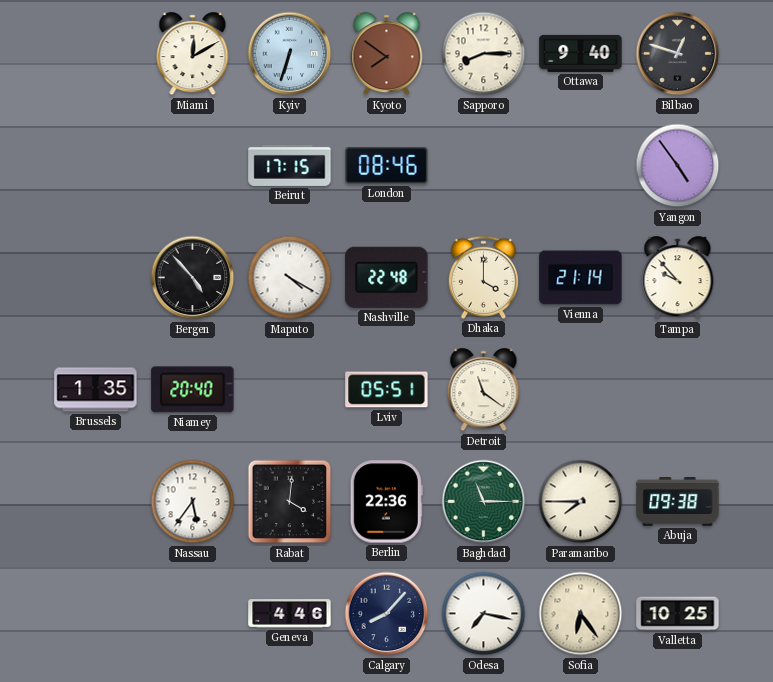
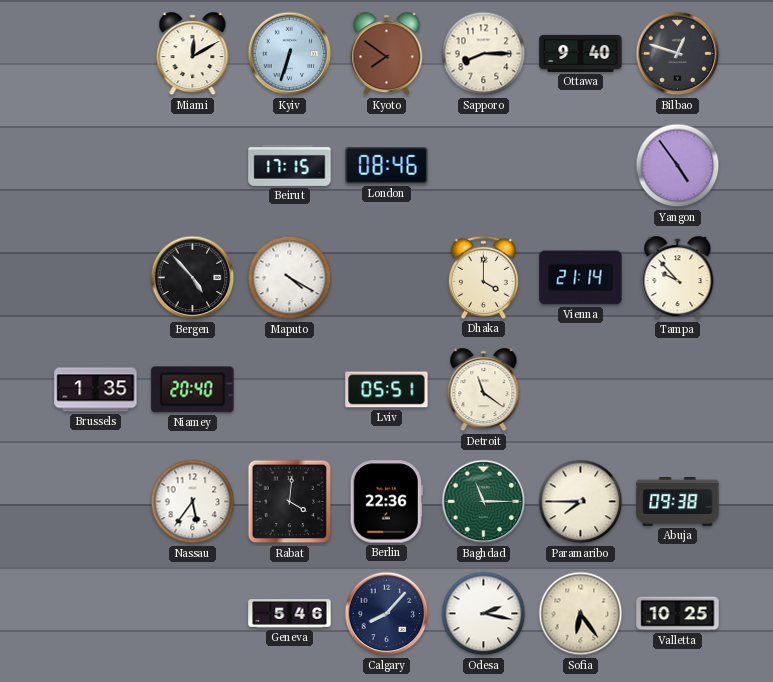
Nashville: 22:48 -> none (387, 277)
Geneva: 4:46 -> 5:46 (290, 614)
Odesa: 7:17 -> 2:17 (484, 614)
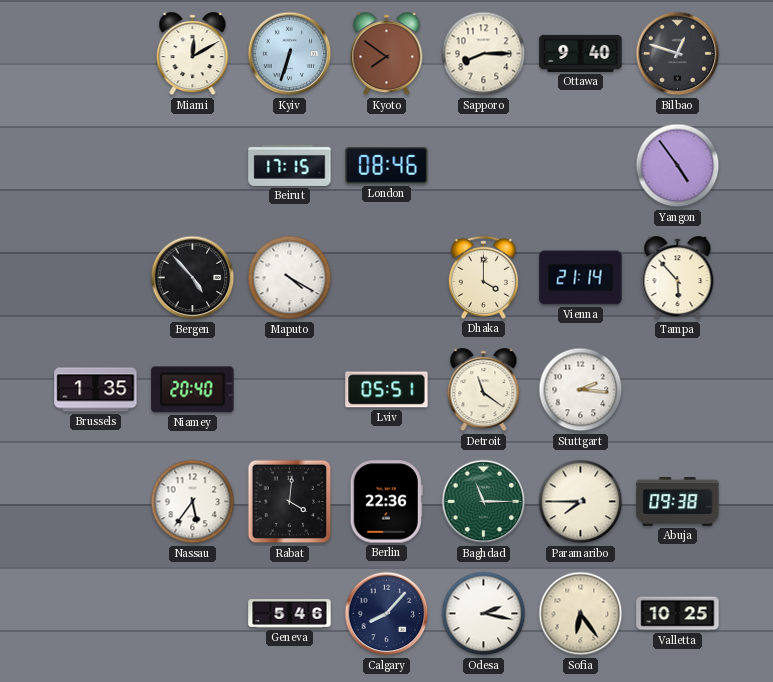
Tampa: 9:53 -> 5:53 (678, 278)
Stuttgart: none -> 2:16 (581, 390)
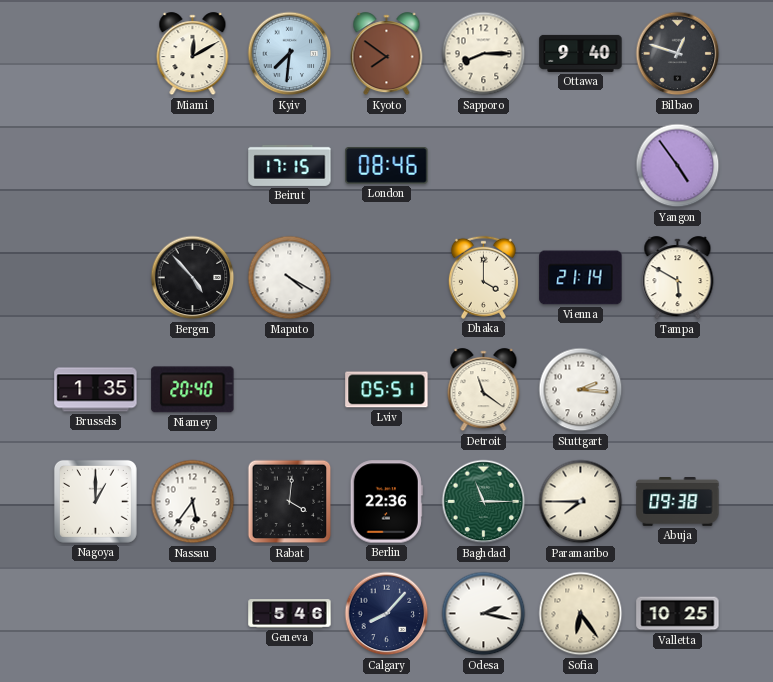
Kyiv: 6:33 -> 7:31 (290, 54)
Tampa: 5:53 -> 5:50 (678, 278)
Nagoya: none -> 1:00 (95, 501)
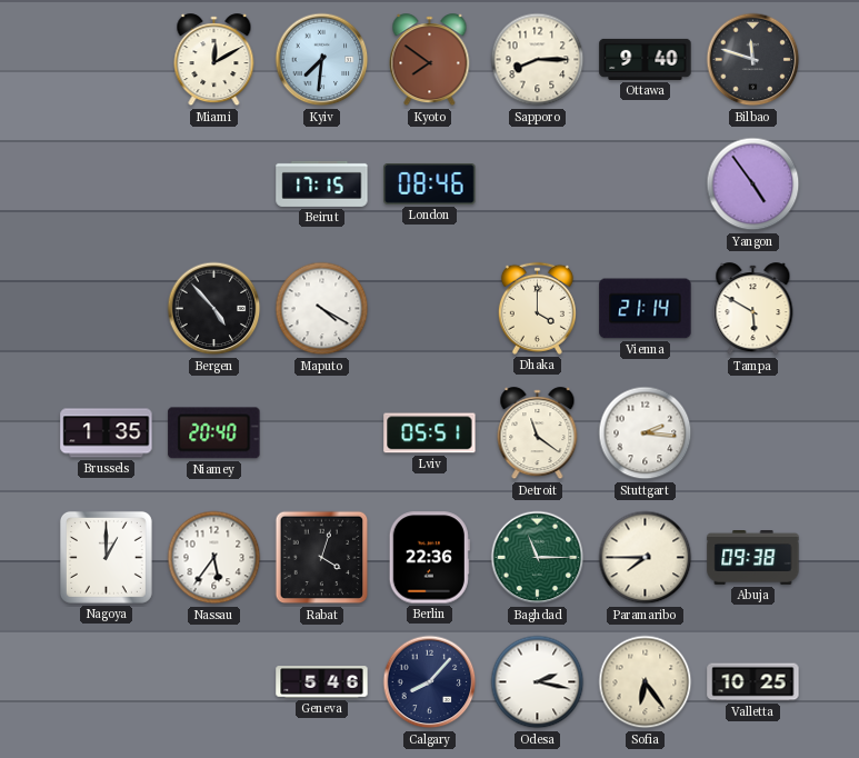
Bilbao: 12:48 -> 11:48 (753, 60)
Rabat: 4:01 -> 4:03 (322, 558)
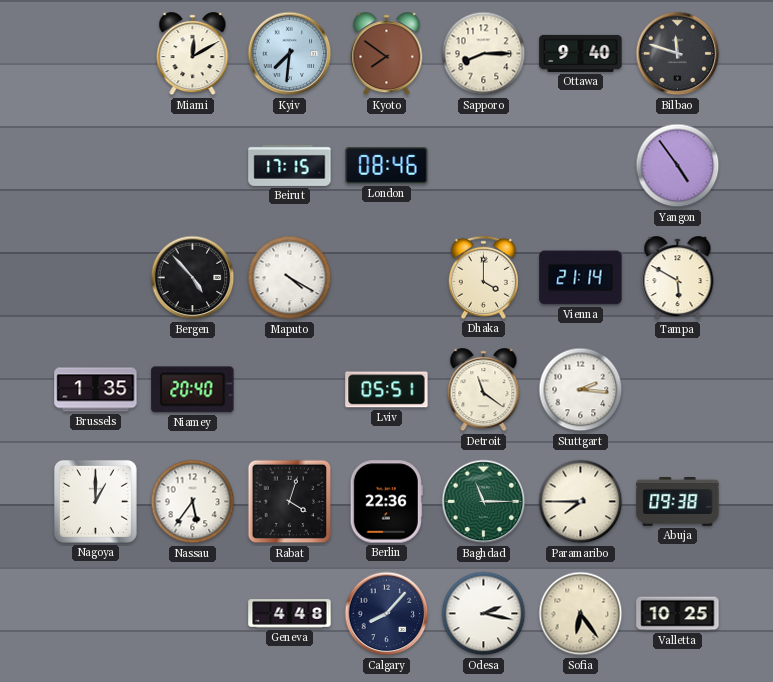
Geneva: 5:46 -> 4:48 (290, 614)
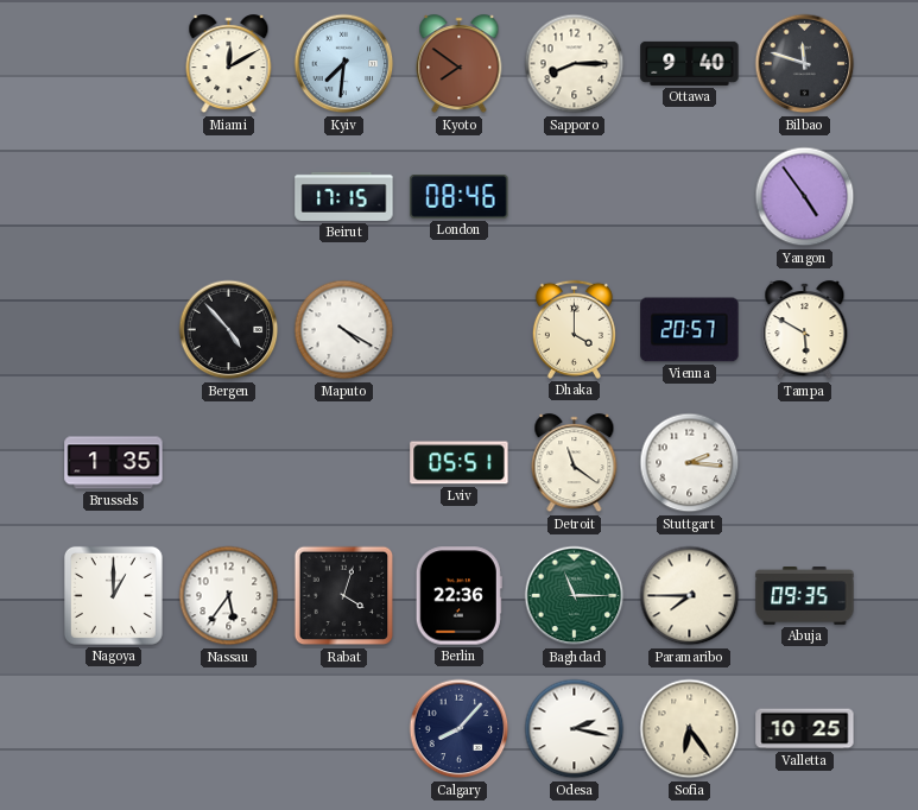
Vienna: 21:14 -> 20:57 (690, 330)
Niamey: 20:40 -> none (193, 390)
Abuja: 09:38 -> 09:35 (805, 596)
Geneva: 4:48 -> none (290, 614)
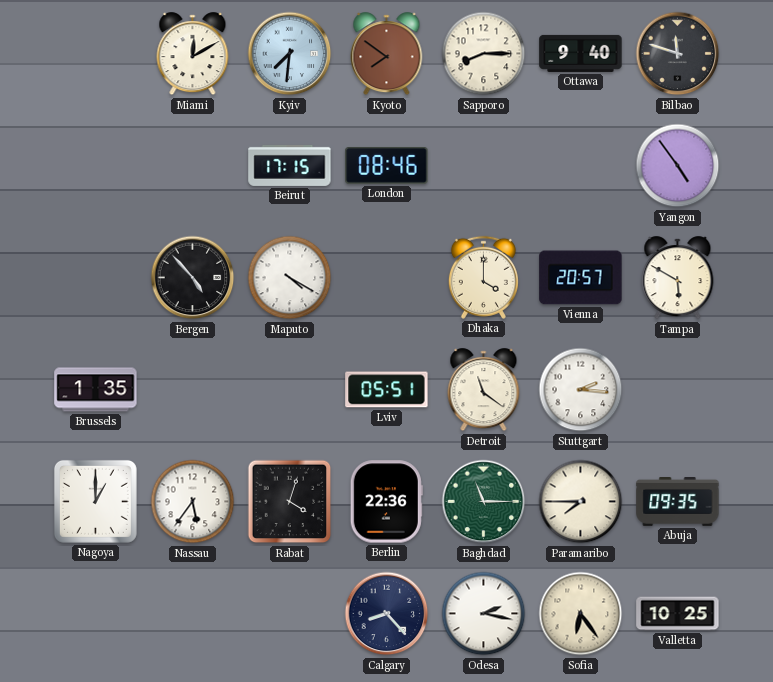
Calgary: 8:07 -> 8:23 (387, 614)
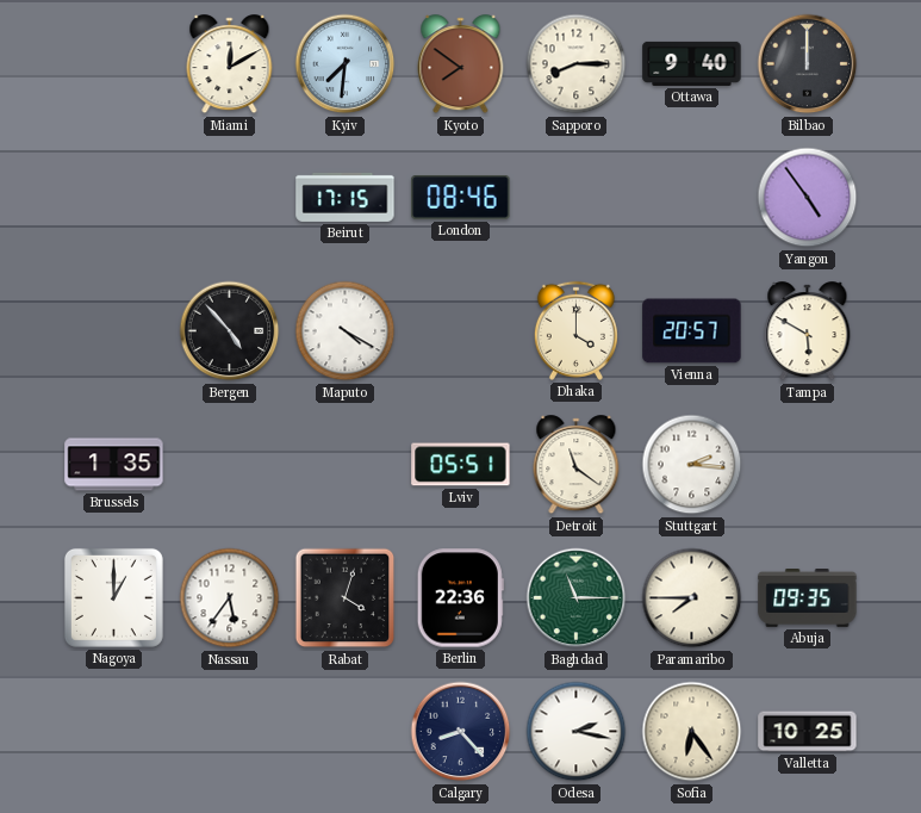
Bilbao: 11:48 -> 12:00 (808, 64)
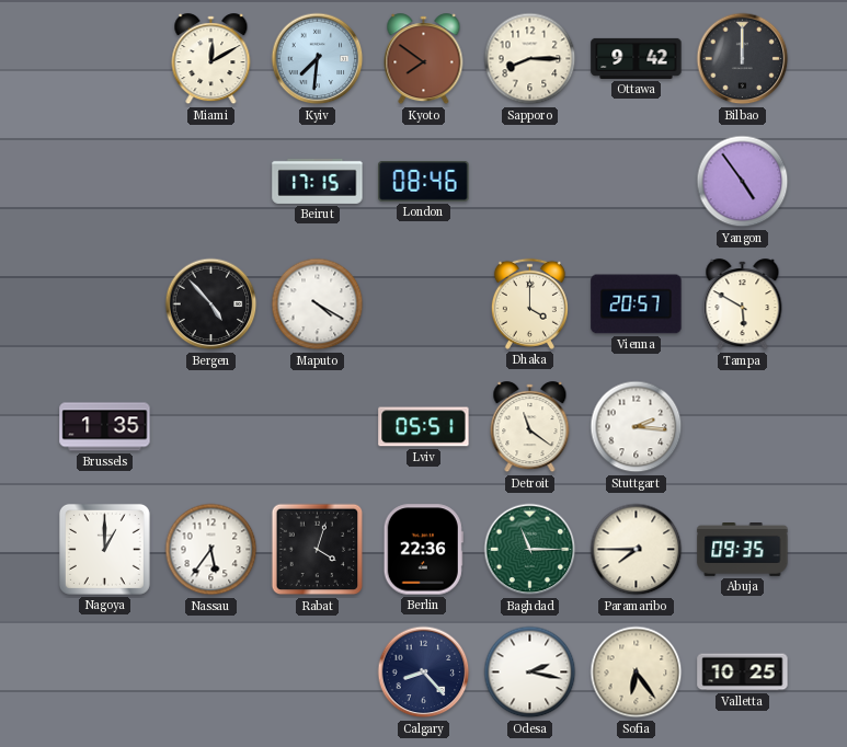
Ottawa: 9:40 -> 9:42 (637, 58)
